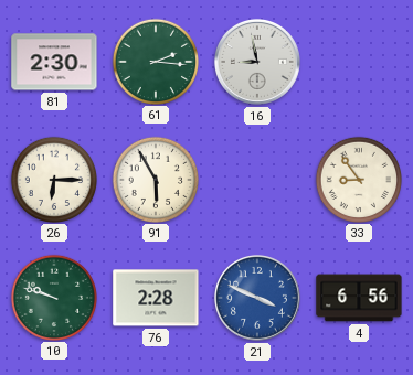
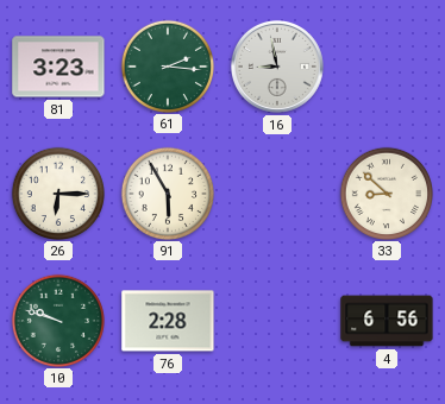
81: 2:30 -> 3:23 (58, 67)
33: 8:54 -> 8:52 (386, 192)
21: 3:49 -> none (257, 298)
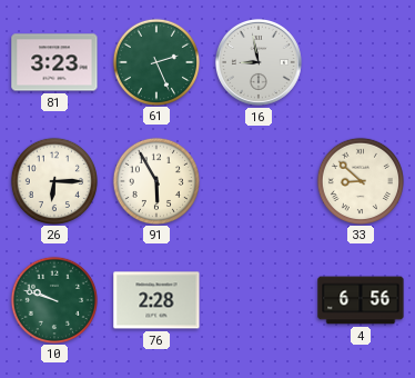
61: 2:16 -> 2:26 (155, 61)
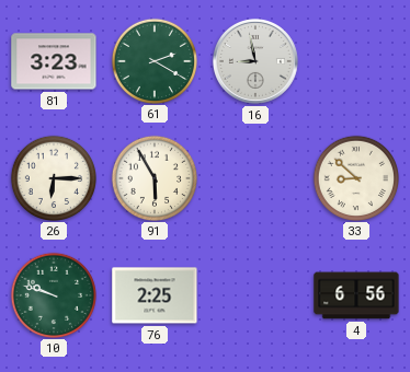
61: 2:26 -> 2:20 (153, 60)
76: 2:28 -> 2:25 (155, 295)
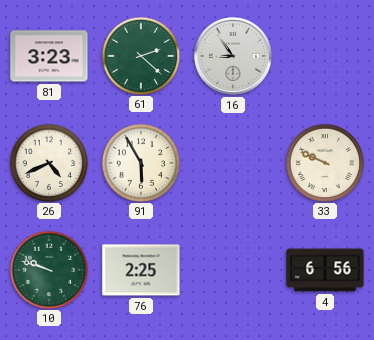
61: 2:20 -> 2:22 (140, 55)
16: 8:58 -> 8:54 (233, 56)
26: 6:15 -> 4:41 (48, 162)
33: 8:52 -> 9:49 (324, 162)
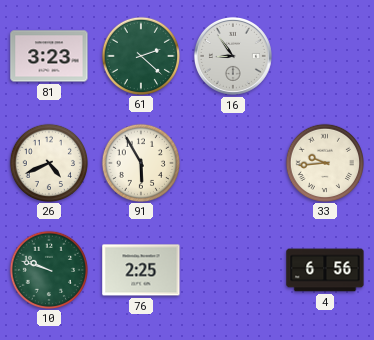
33: 9:49 -> 9:44 (324, 162)
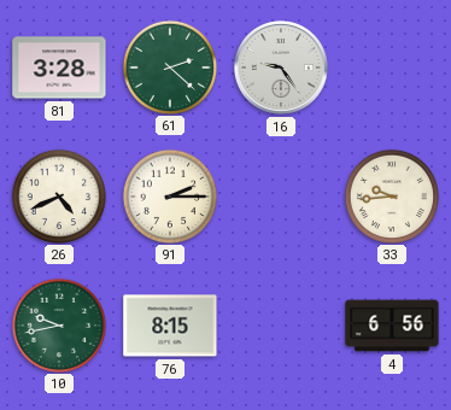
81: 3:23 -> 3:28 (59, 68)
16: 8:54 -> 9:24 (281, 68)
91: 5:55 -> 2:15 (169, 195)
10: 9:48 -> 9:43 (58, 324)
76: 2:25 -> 8:15 (170, 326)
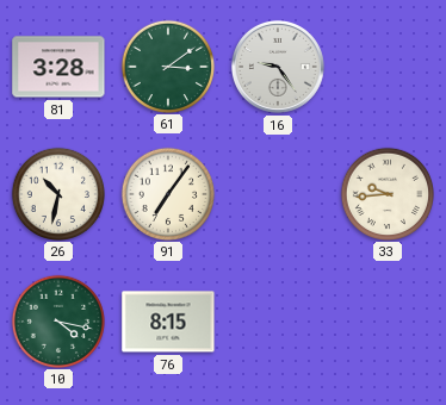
61: 2:22 -> 3:09 (167, 66)
26: 4:41 -> 10:32 (57, 193)
91: 2:15 -> 7:06 (167, 193)
10: 9:43 -> 4:17 (57, 320)
4: 6:56 -> none (392, 326)
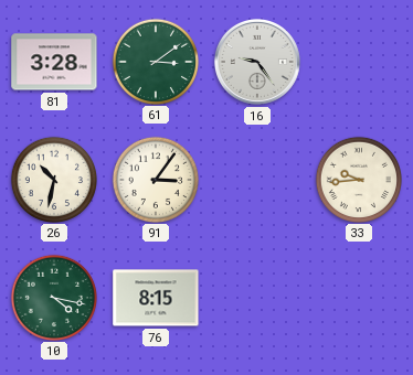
91: 7:06 -> 3:06 (155, 179)
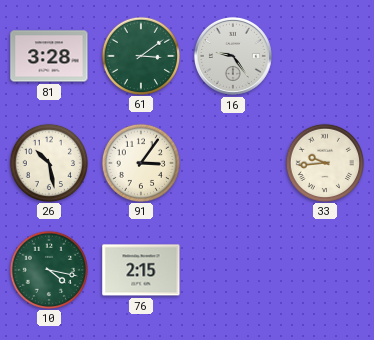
26: 10:32 -> 10:28 (48, 162)
76: 8:15 -> 2:15 (141, 270)
